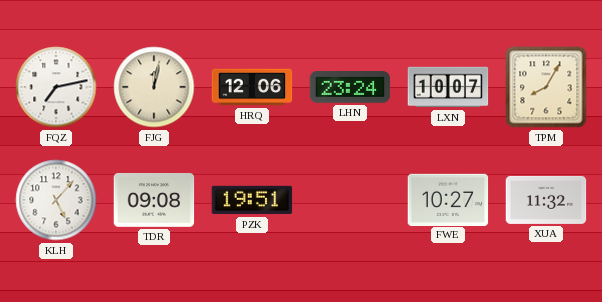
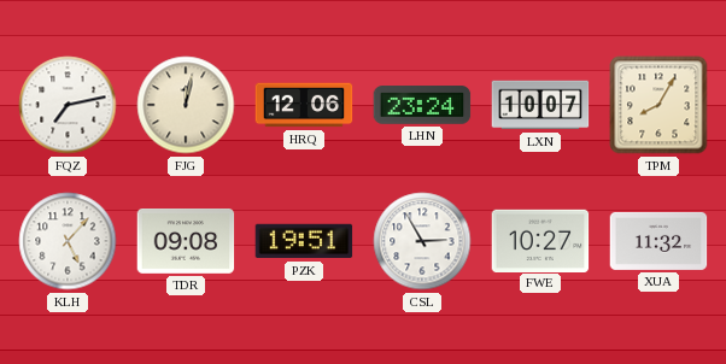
CSL: none -> 2:55 (422, 241)
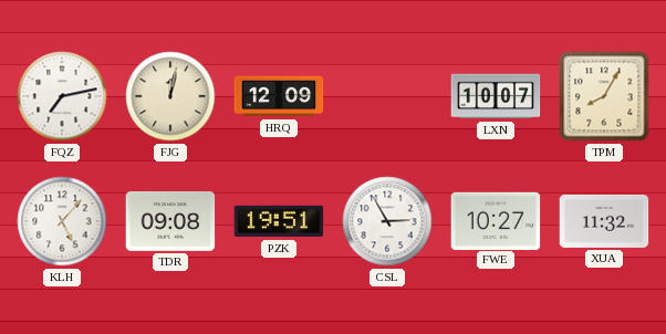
HRQ: 12:06 -> 12:09 (279, 96)
LHN: 23:24 -> none (422, 105)
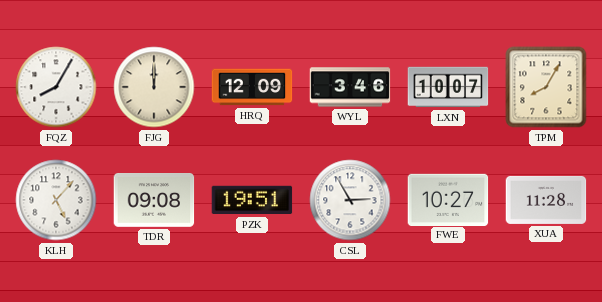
FQZ: 7:13 -> 8:05 (56, 87)
FJG: 12:02 -> 12:00 (154, 87)
WYL: none -> 3:46 (350, 87)
XUA: 11:32 -> 11:28 (546, 200)
